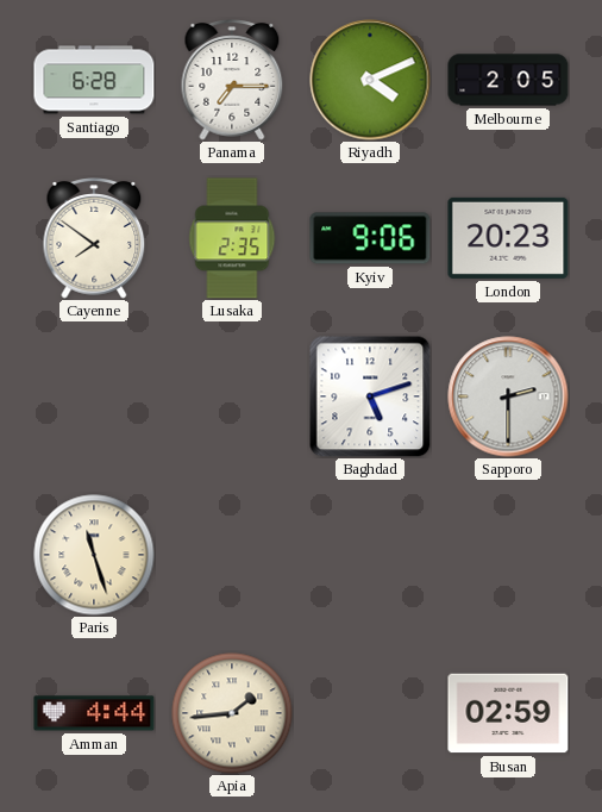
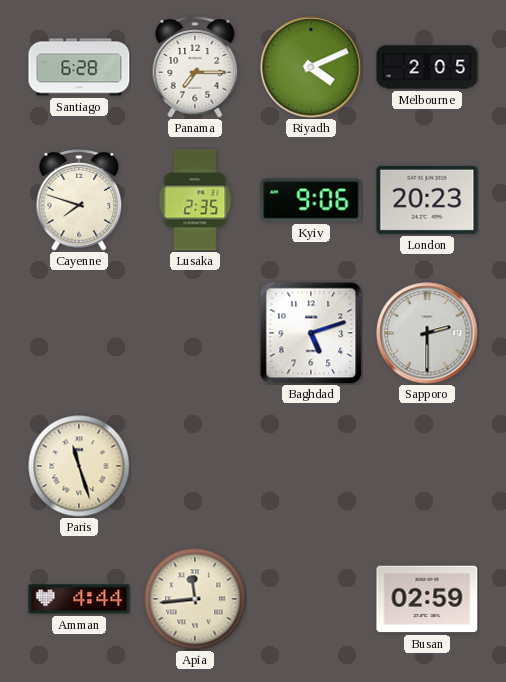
Cayenne: 7:51 -> 7:48 (79, 200)
Apia: 1:44 -> 11:44 (195, 599)
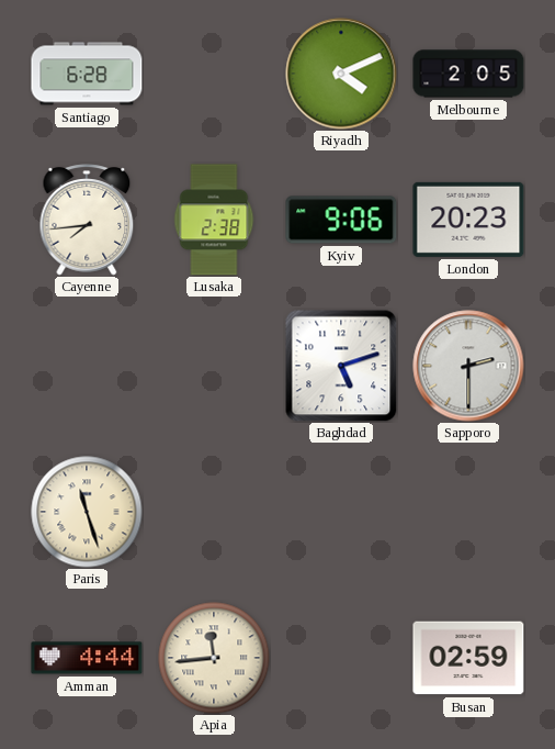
Panama: 7:15 -> none (195, 67)
Cayenne: 7:48 -> 7:44 (87, 220)
Lusaka: 2:35 -> 2:38 (214, 220)
